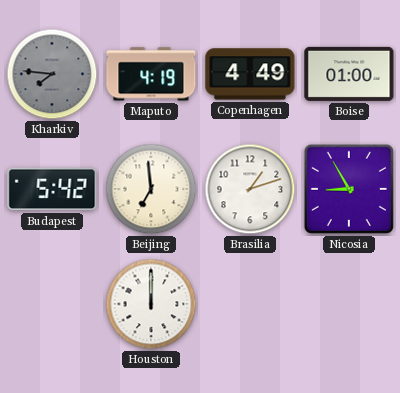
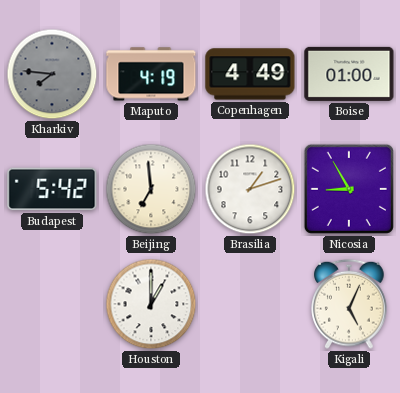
Houston: 12:00 -> 1:00 (151, 304)
Kigali: none -> 5:04 (349, 304)
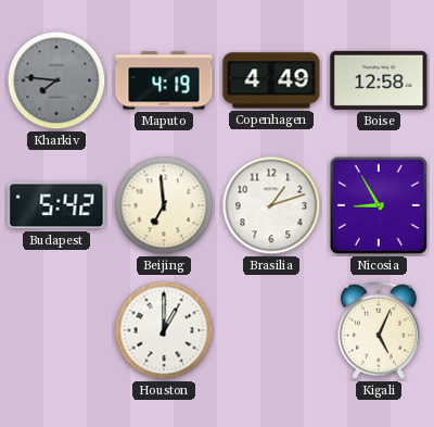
Boise: 01:00 -> 12:58 (379, 80)
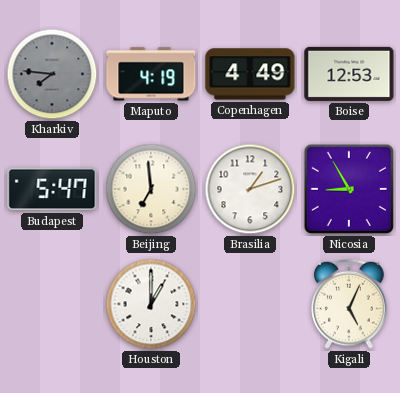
Boise: 12:58 -> 12:53 (349, 74)
Budapest: 5:42 -> 5:47 (52, 189)
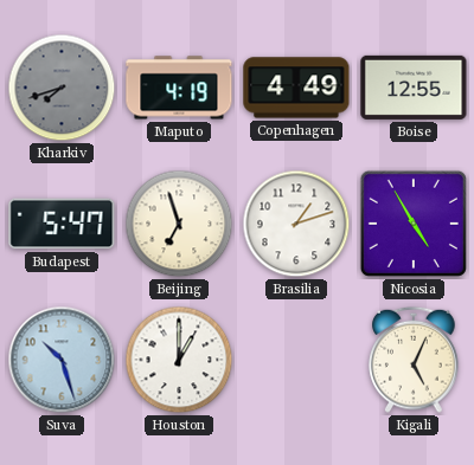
Kharkiv: 7:46 -> 7:42 (62, 88)
Boise: 12:53 -> 12:55 (414, 88)
Beijing: 6:59 -> 6:57 (179, 224)
Nicosia: 8:55 -> 4:55 (414, 224)
Suva: none -> 10:27 (62, 360)
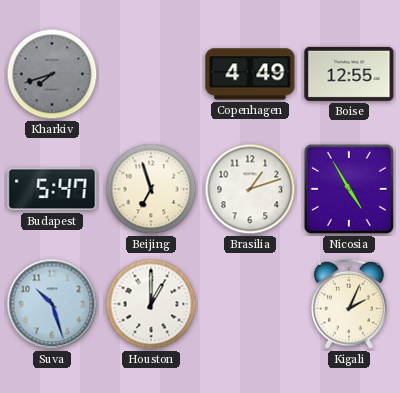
Maputo: 4:19 -> none (179, 88)
Kigali: 5:04 -> 2:04 (349, 304)
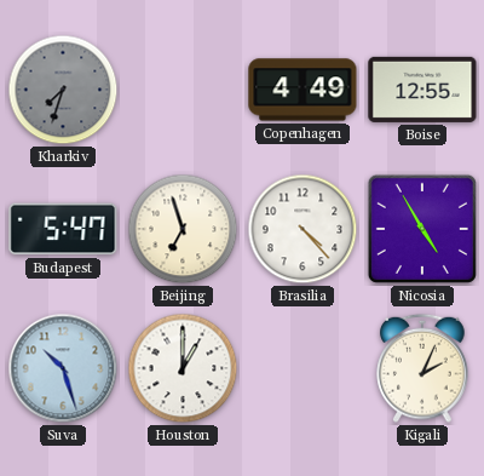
Kharkiv: 7:42 -> 7:33 (63, 90)
Brasilia: 1:12 -> 4:23 (302, 229)
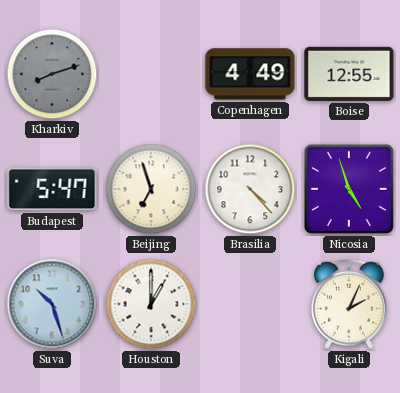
Kharkiv: 7:33 -> 8:12 (52, 74)
Nicosia: 4:55 -> 4:57 (349, 189)
